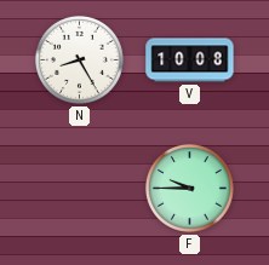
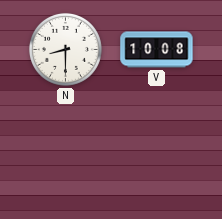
N: 8:25 -> 8:30 (65, 49)
F: 9:45 -> none (189, 188)
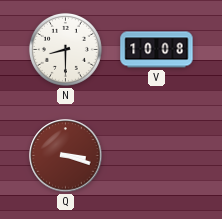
Q: none -> 3:18 (66, 156)
